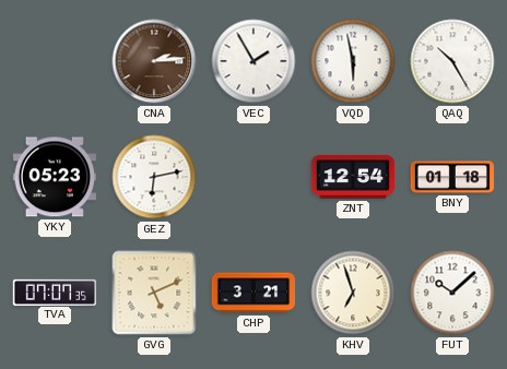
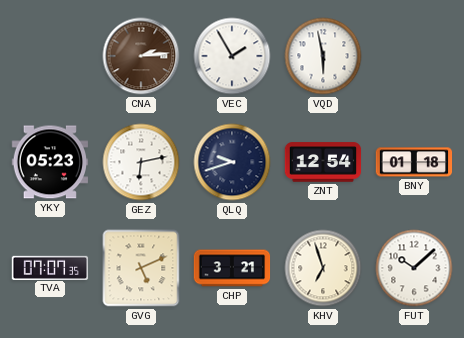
QAQ: 10:25 -> none (452, 61)
QLQ: none -> 9:42 (232, 162)
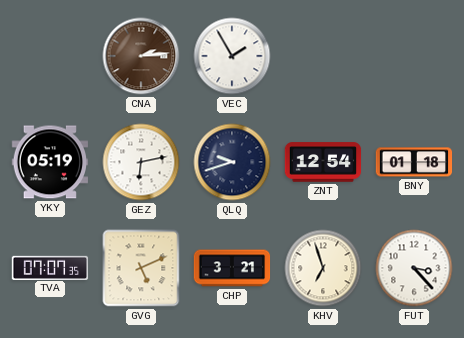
VQD: 5:58 -> none (323, 56)
YKY: 05:23 -> 05:19 (49, 162)
FUT: 10:08 -> 3:23 (414, 268)
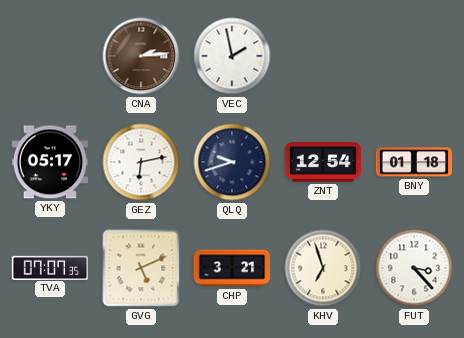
VEC: 1:55 -> 1:58 (232, 56)
YKY: 05:19 -> 05:17 (49, 162)
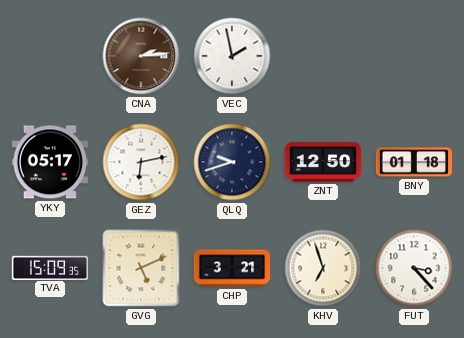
ZNT: 12:54 -> 12:50 (323, 162)
TVA: 07:07 -> 15:09 (50, 267)
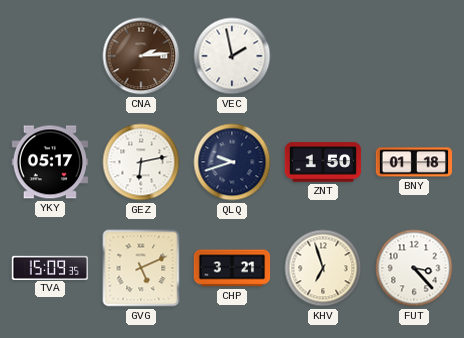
ZNT: 12:50 -> 1:50 (323, 162)
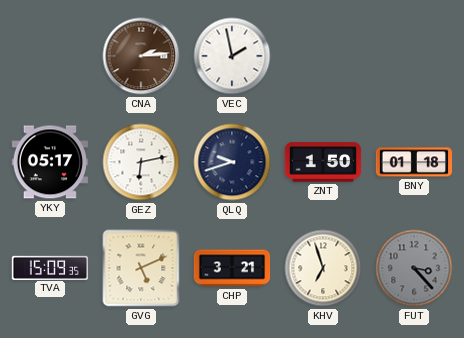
FUT dial: white -> grey (414, 268)
